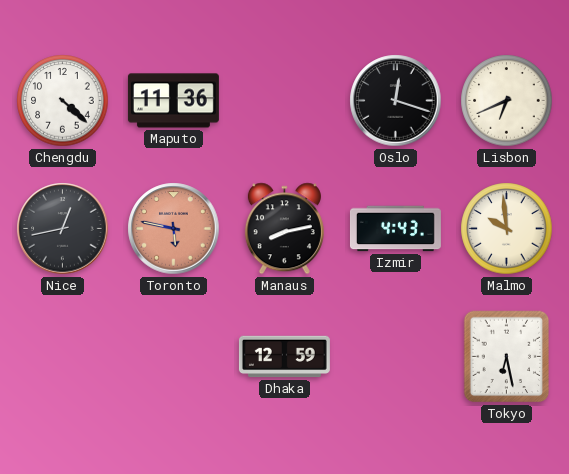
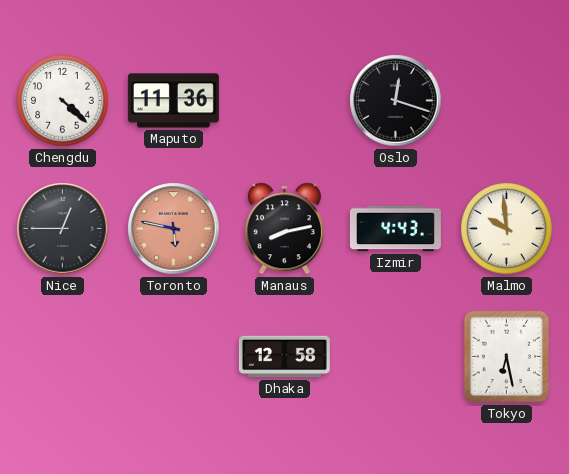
Lisbon: 6:41 -> none (507, 101)
Nice: 12:43 -> 12:45 (63, 229)
Dhaka: 12:59 -> 12:58 (284, 357)
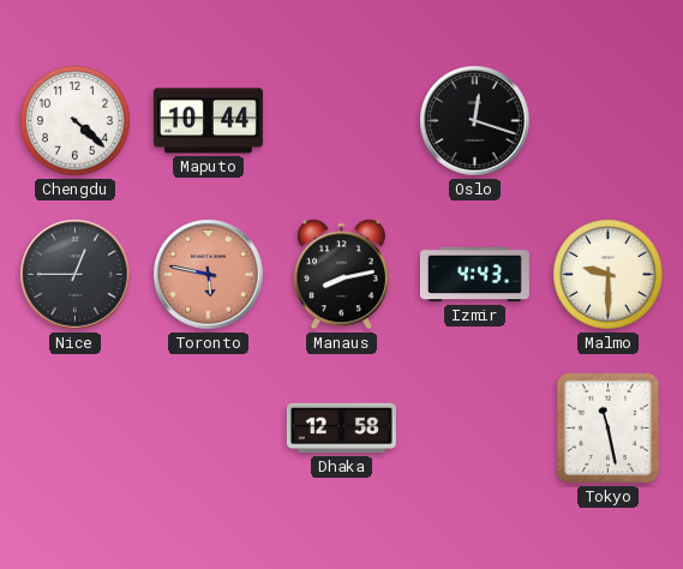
Maputo: 11:36 -> 10:44 (208, 121)
Malmo: 9:59 -> 9:30 (609, 275)
Tokyo: 6:28 -> 11:28 (609, 429)
